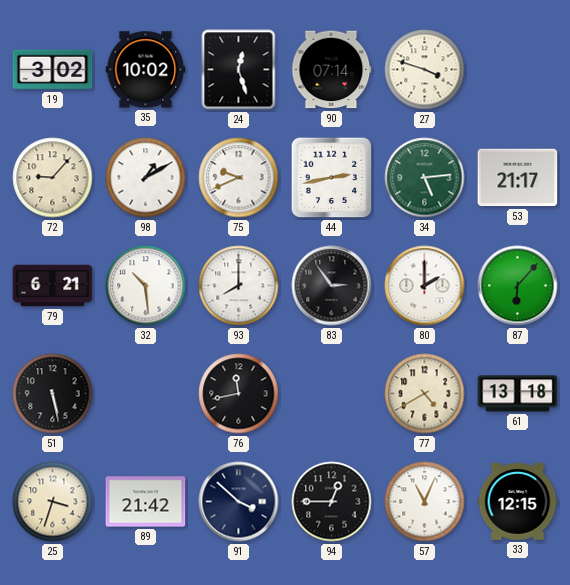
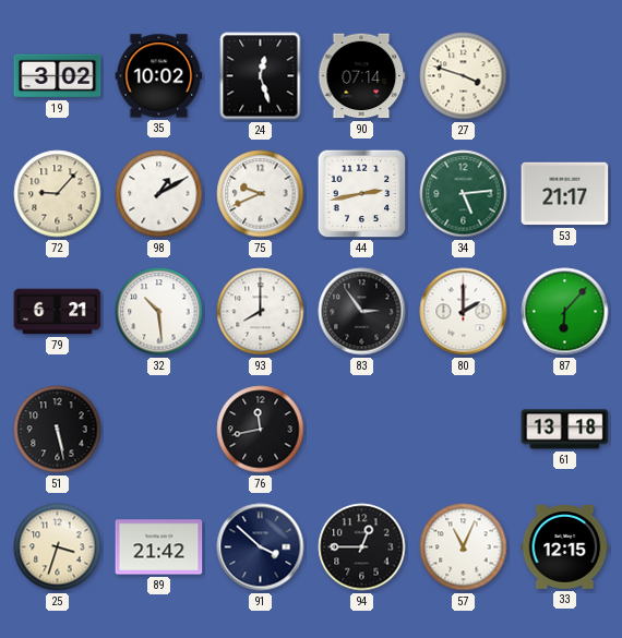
77: 4:40 -> none (425, 394)
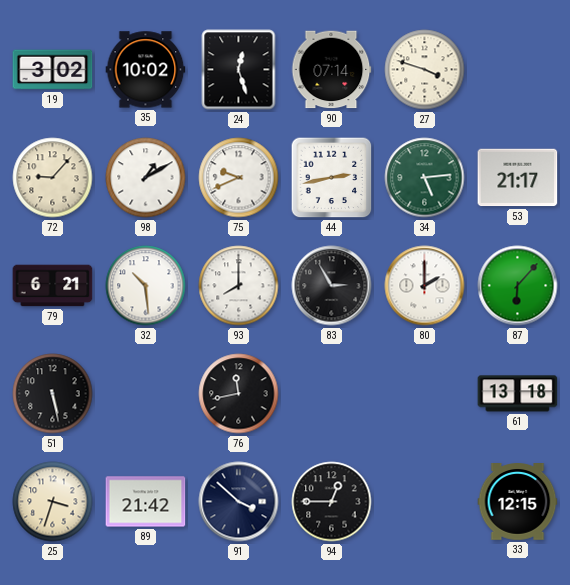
83: 2:54 -> 2:55 (332, 286)
57: 11:04 -> none (464, 547)
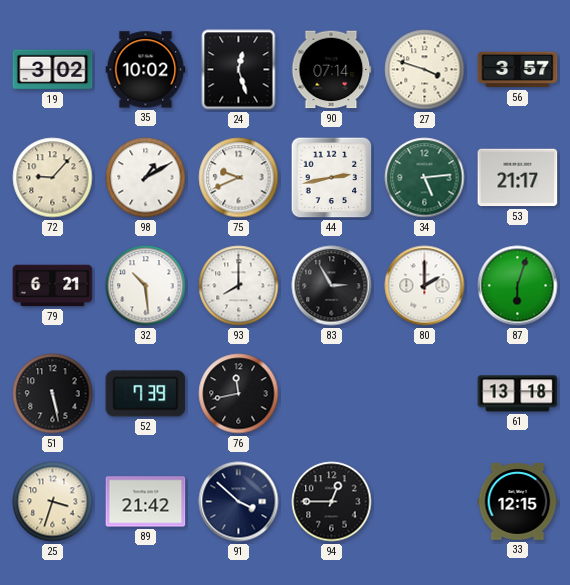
56: none -> 3:57 (518, 70)
87: 6:07 -> 6:03 (518, 286)
52: none -> 7:39 (146, 394)
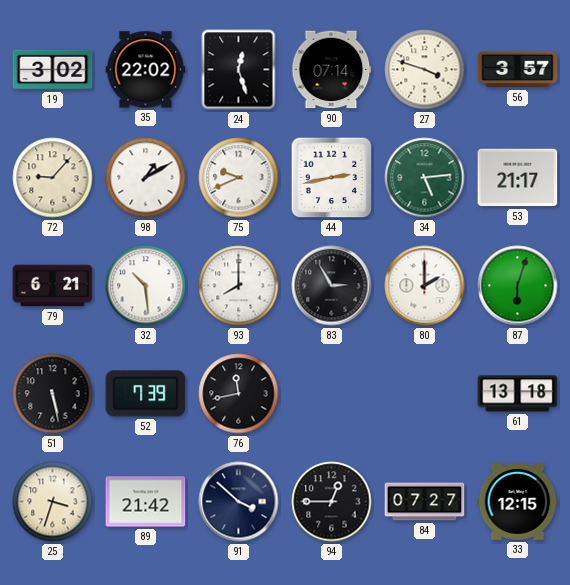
35: 10:02 -> 22:02 (146, 70)
84: none -> 07:27 (425, 502)
